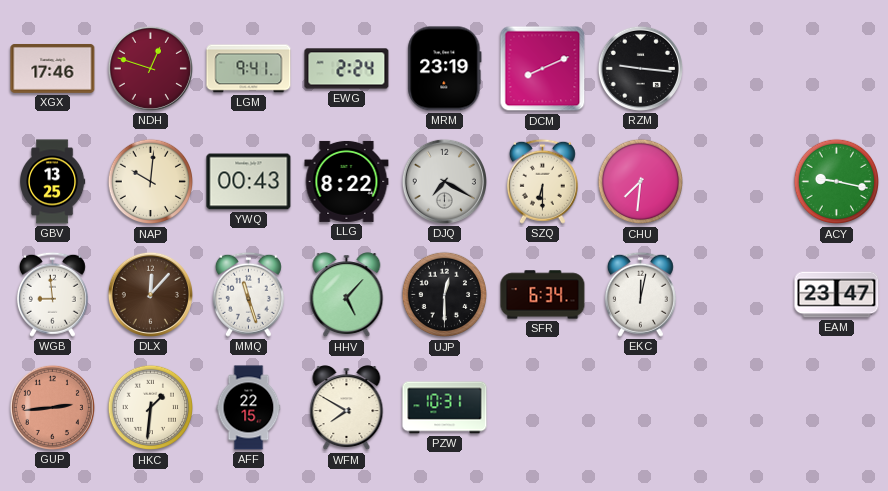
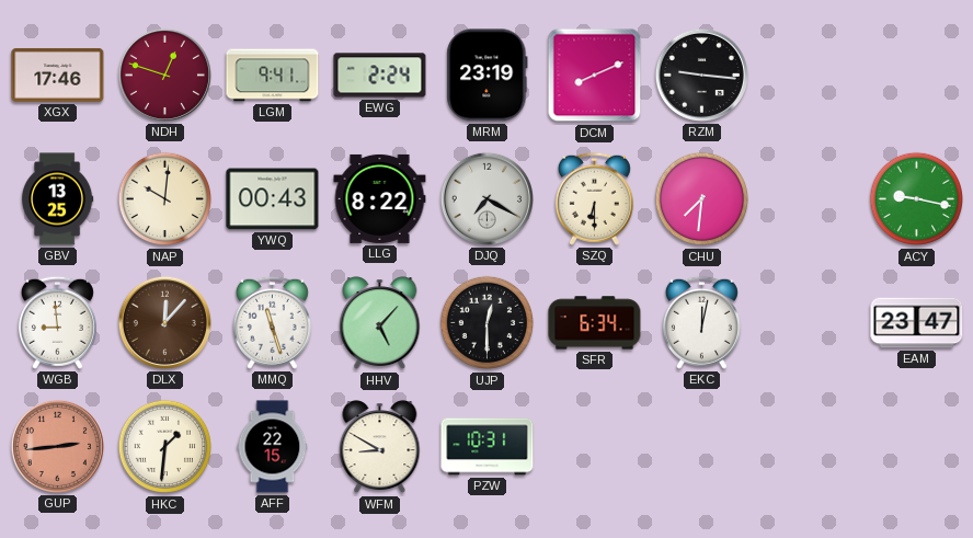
WFM: 7:50 -> 8:50 (380, 447)
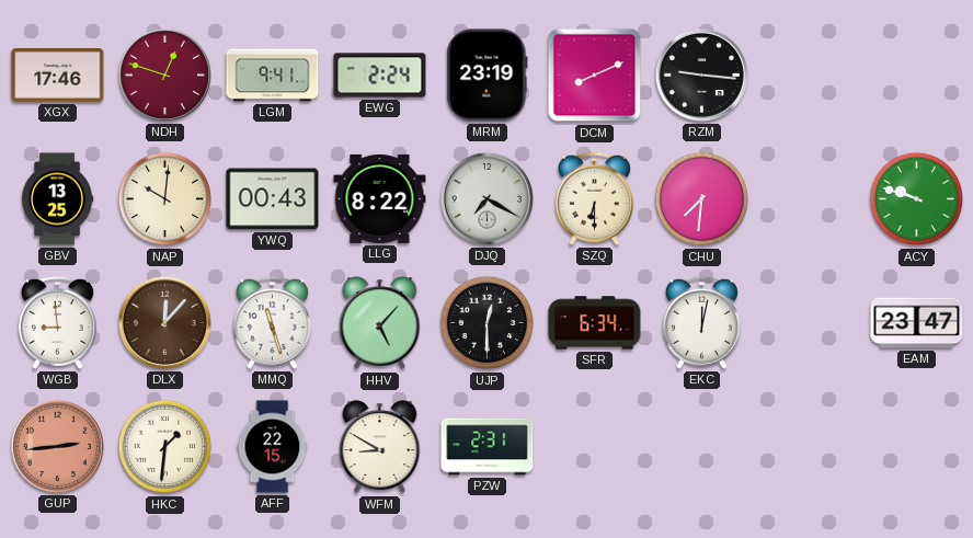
ACY: 9:17 -> 9:48 (917, 199)
PZW: 10:31 -> 2:31 (488, 447)
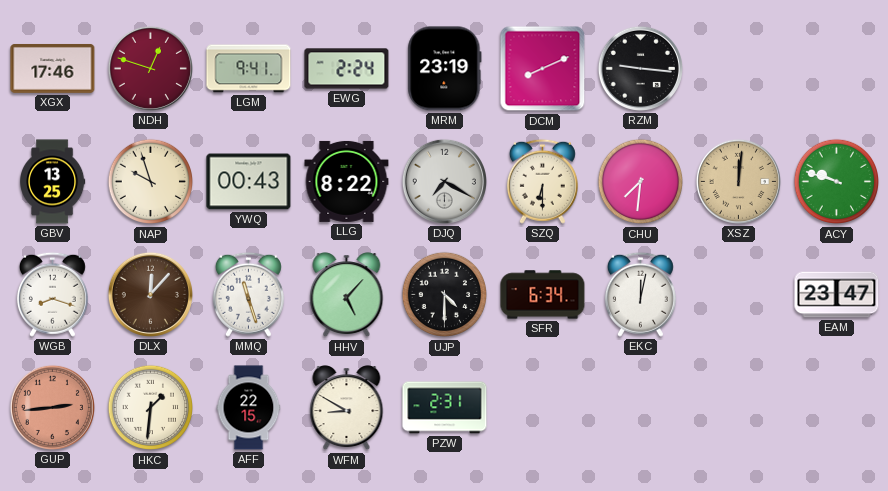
NAP: 10:01 -> 9:57 (151, 182)
XSZ: none -> 12:01 (738, 181)
WGB: 8:59 -> 8:18 (52, 294)
UJP: 12:30 -> 4:30 (445, 295)
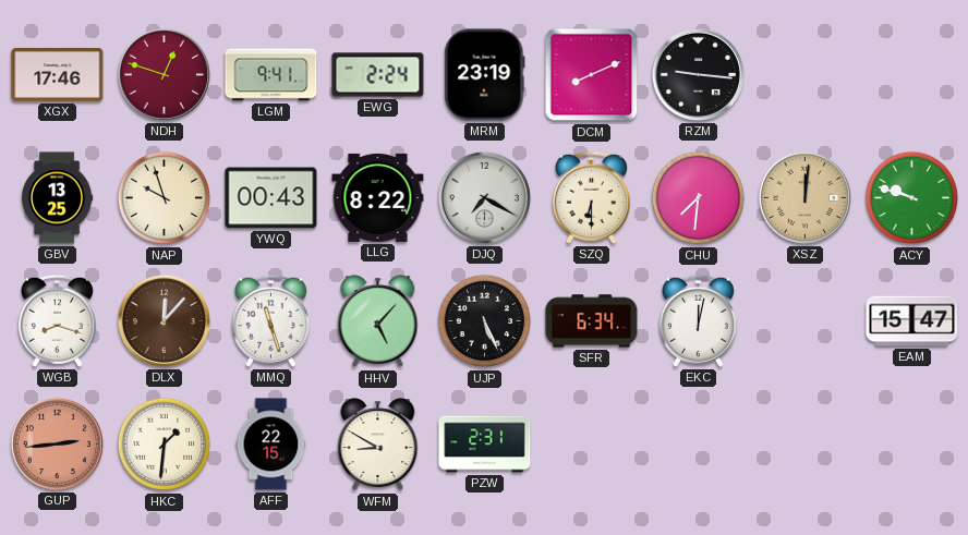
UJP: 4:30 -> 5:26 (485, 321)
EAM: 23:47 -> 15:47 (912, 321)
